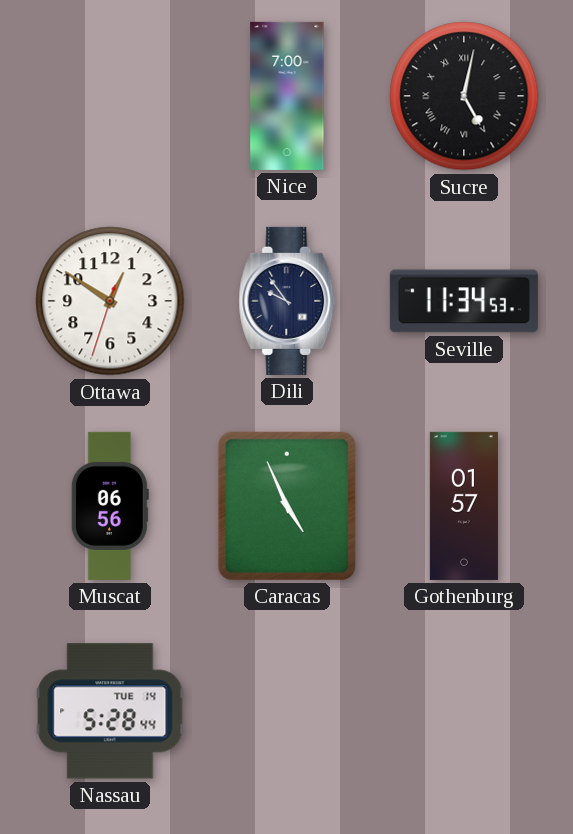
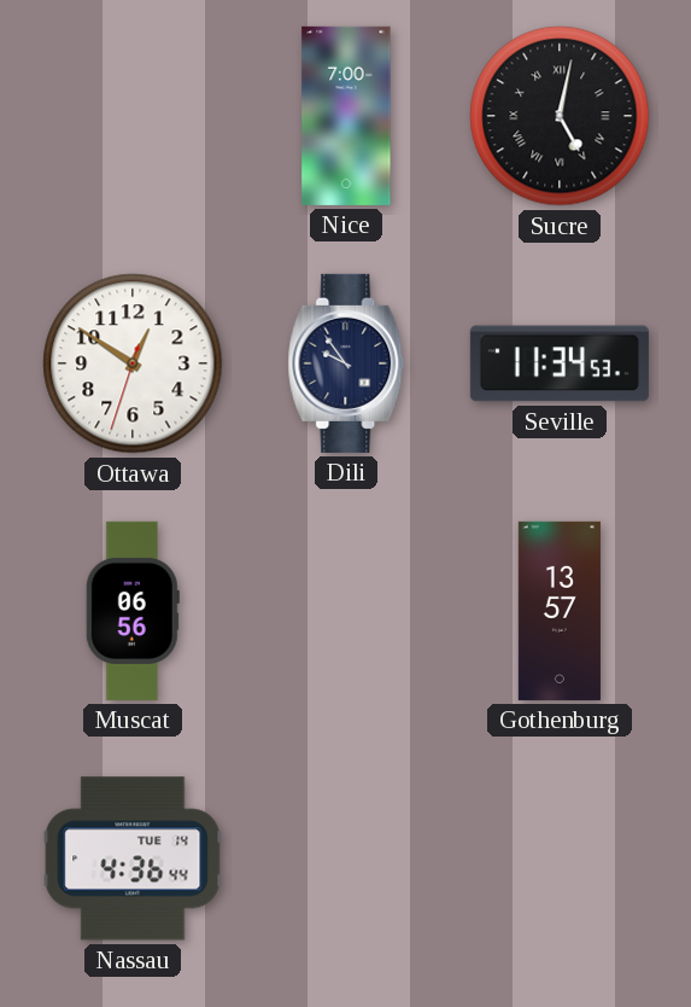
Caracas: 4:56 -> none (287, 506)
Gothenburg: 01:57 -> 13:57 (560, 611)
Nassau: 5:28 -> 4:36 (133, 858)
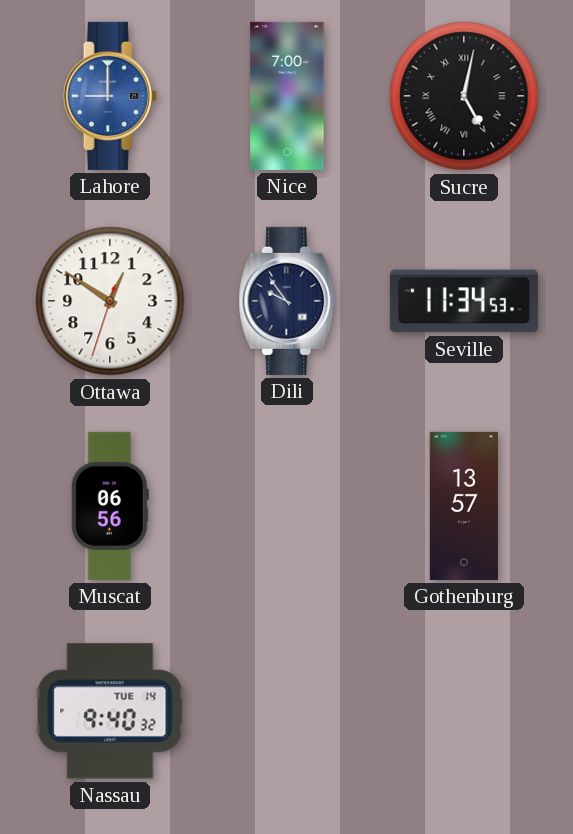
Lahore: none -> 9:00 (110, 96)
Nassau: 4:36 -> 9:40 (110, 711)
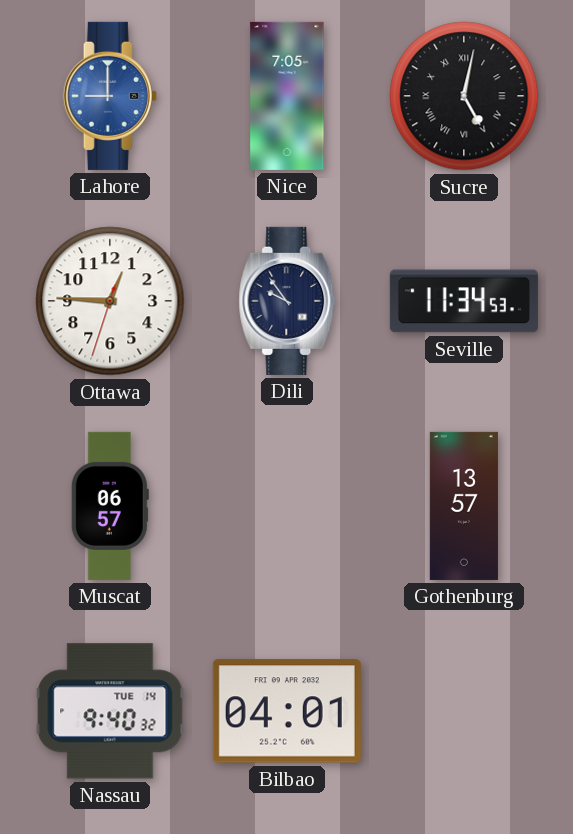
Nice: 7:00 -> 7:05 (287, 96)
Ottawa: 12:50 -> 12:45 (110, 301)
Muscat: 06:56 -> 06:57 (110, 506)
Bilbao: none -> 04:01 (287, 711)
